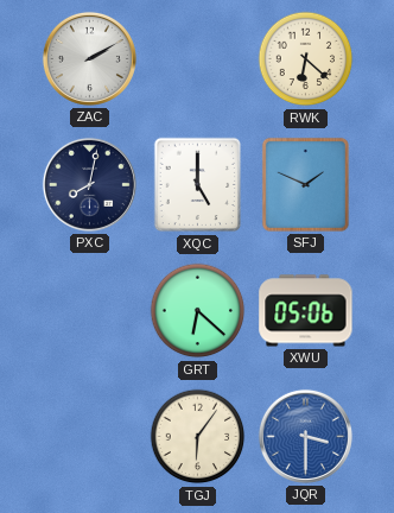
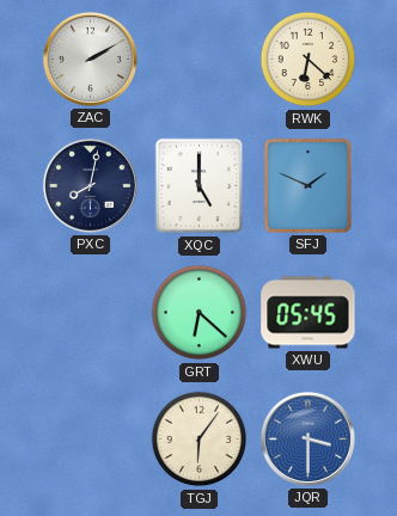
XWU: 05:06 -> 05:45 (309, 313)
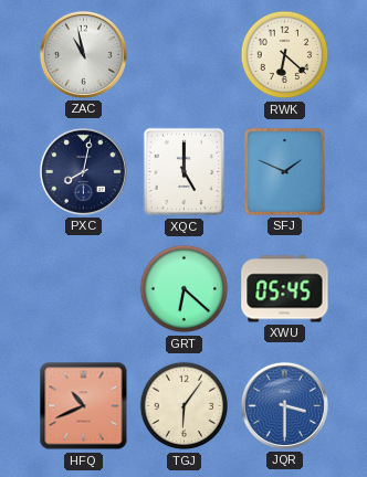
ZAC: 2:10 -> 10:58 (83, 54)
HFQ: none -> 10:41 (84, 406)
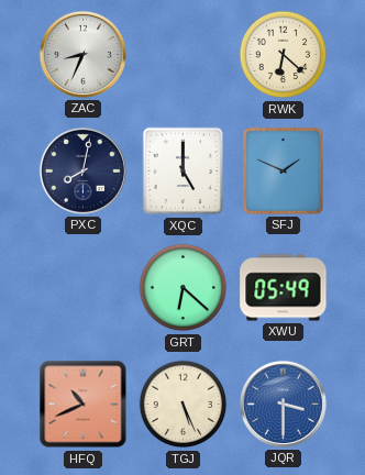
ZAC: 10:58 -> 8:34 (82, 54)
XWU: 05:45 -> 05:49 (284, 288)
TGJ: 6:06 -> 5:26 (184, 405)
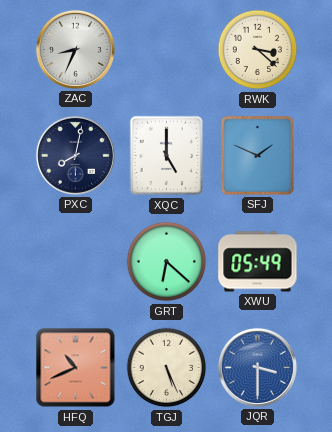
RWK: 6:22 -> 3:22 (258, 50)
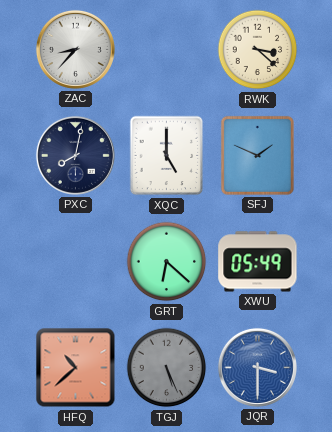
ZAC: 8:34 -> 8:37 (75, 49)
HFQ: 10:41 -> 10:38 (76, 368)
TGJ dial: cream -> grey (167, 368)
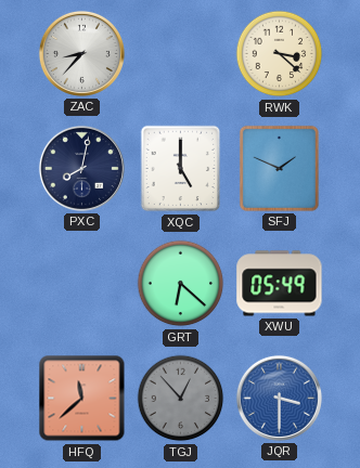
HFQ: 10:38 -> 11:38 (82, 399)
TGJ: 5:26 -> 12:53 (181, 399)
